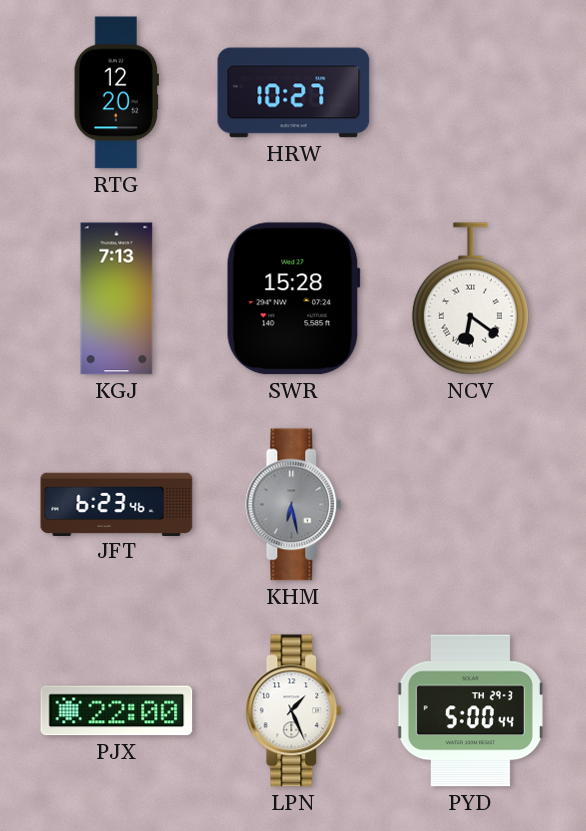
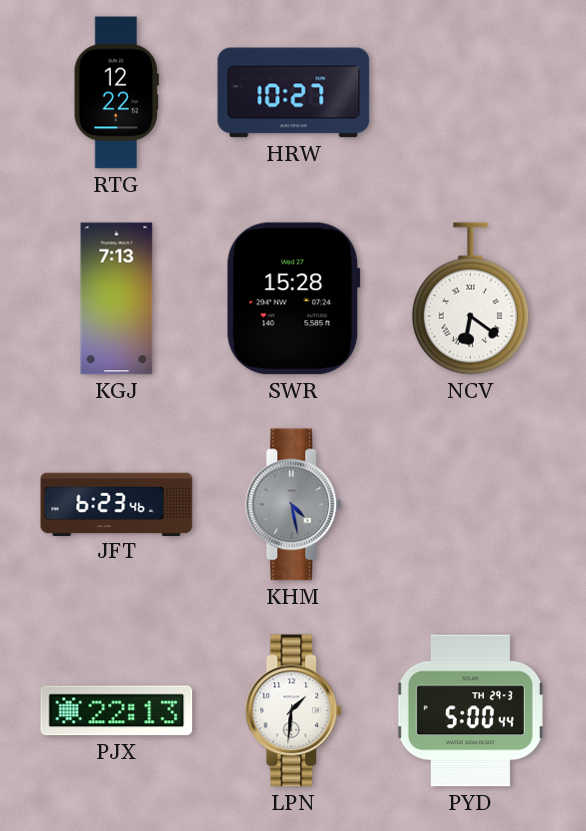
RTG: 12:20 -> 12:22 (116, 93)
KHM: 6:28 -> 4:28 (294, 505)
PJX: 22:00 -> 22:13 (117, 711)
LPN: 1:26 -> 1:31 (294, 711)
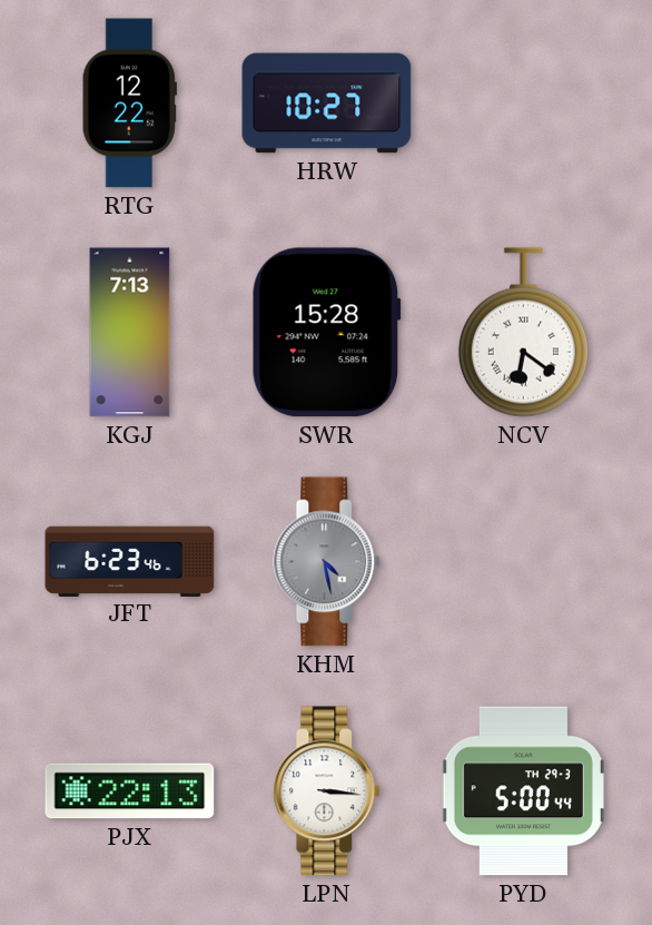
LPN: 1:31 -> 3:16 (327, 791)
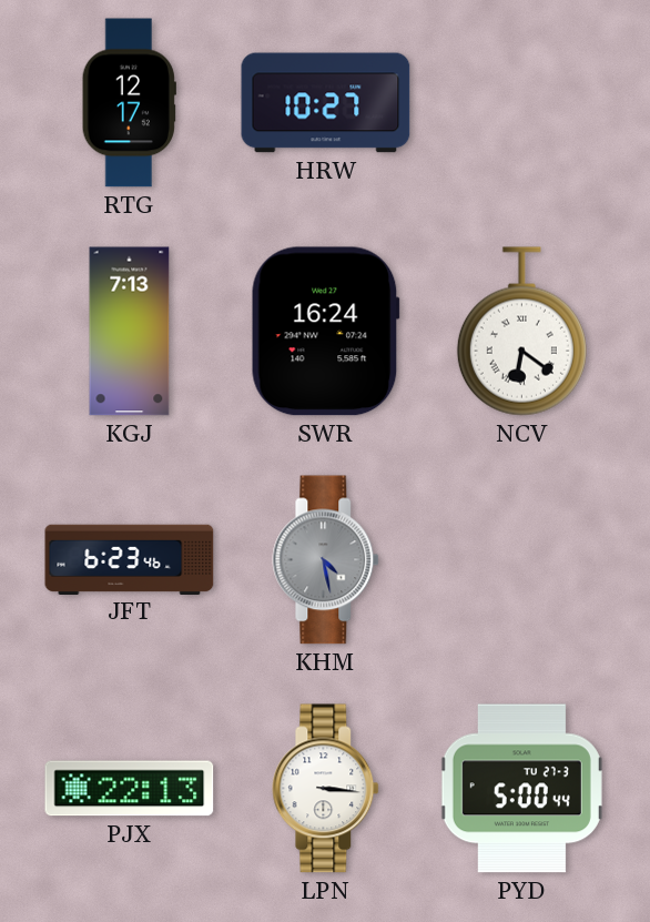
RTG: 12:22 -> 12:17 (129, 103)
SWR: 15:28 -> 16:24 (325, 332)
PYD date: TH 29-3 -> TU 27-3 (521, 789)
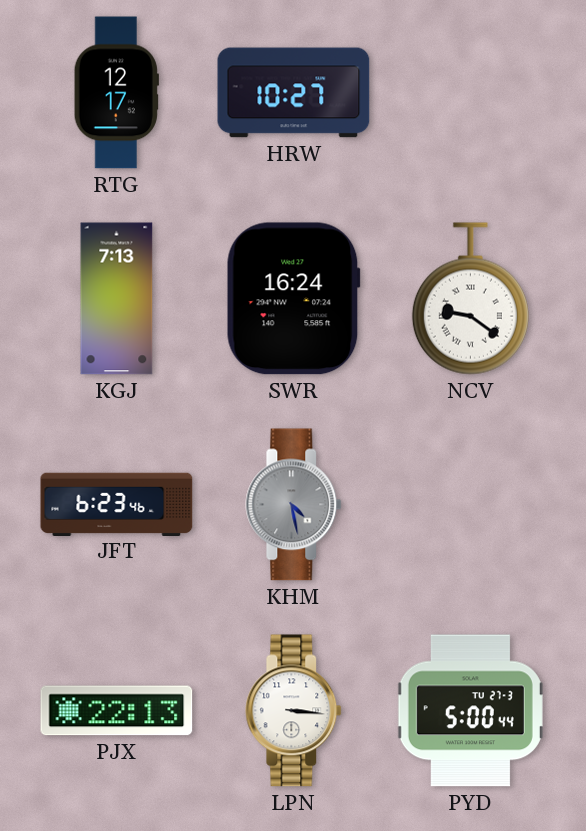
NCV: 6:21 -> 9:21 (470, 299)
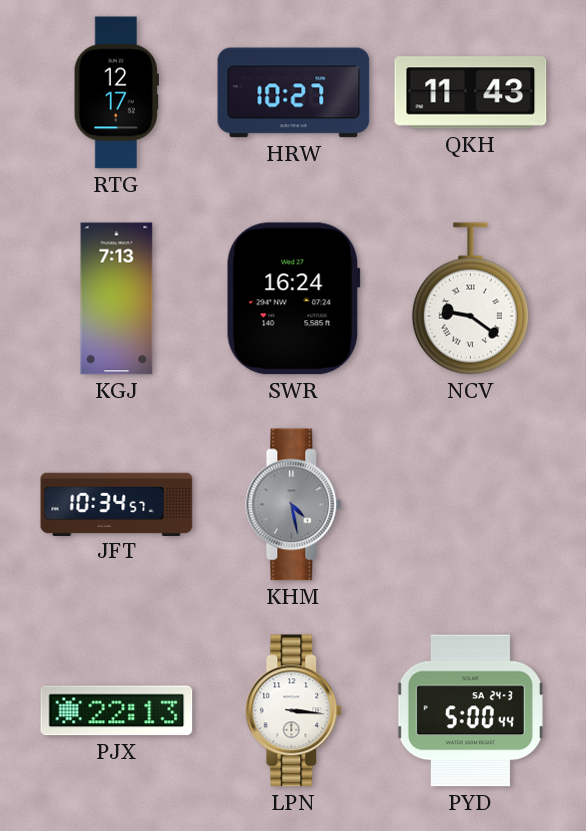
QKH: none -> 11:43 (471, 93)
JFT: 6:23 -> 10:34 (117, 504)
PYD date: TU 27-3 -> SA 24-3 (470, 711)
